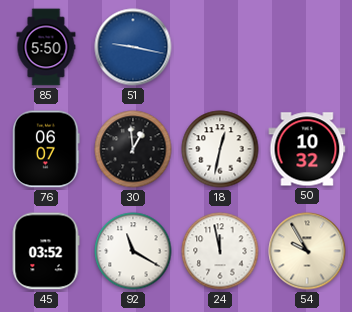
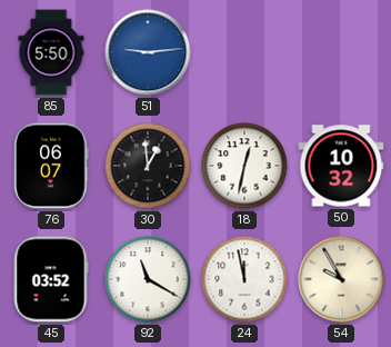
51: 9:17 -> 9:14 (148, 52)
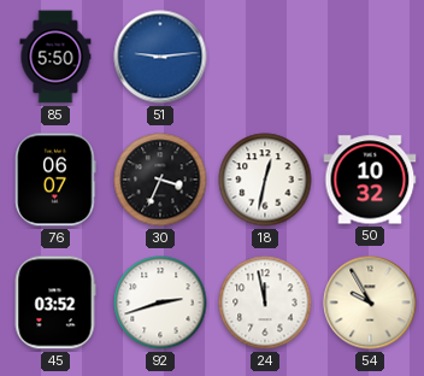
30: 12:59 -> 3:34 (160, 180)
92: 11:20 -> 2:42 (160, 302)
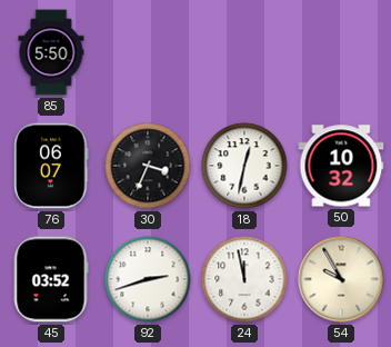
51: 9:14 -> none (160, 57)
